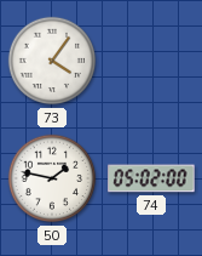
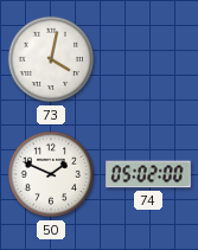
73: 4:06 -> 4:02 (51, 59)
50: 1:47 -> 1:49 (51, 174)
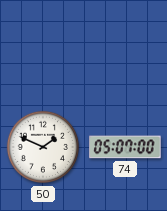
73: 4:02 -> none (51, 59)
74: 05:02 -> 05:07 (125, 147)
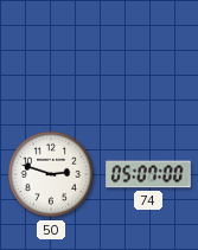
50: 1:49 -> 2:48 (51, 174)
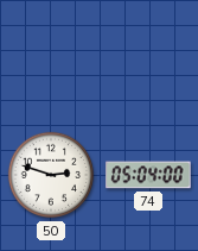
74: 05:07 -> 05:04 (148, 175)
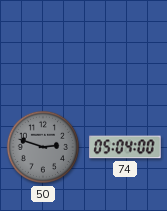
50 dial: white -> grey (43, 147)
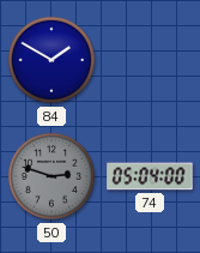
84: none -> 1:50 (51, 60)
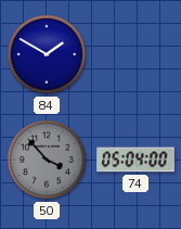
50: 2:48 -> 3:53 (47, 160)
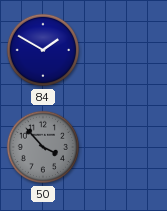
74: 05:04 -> none (135, 160)
